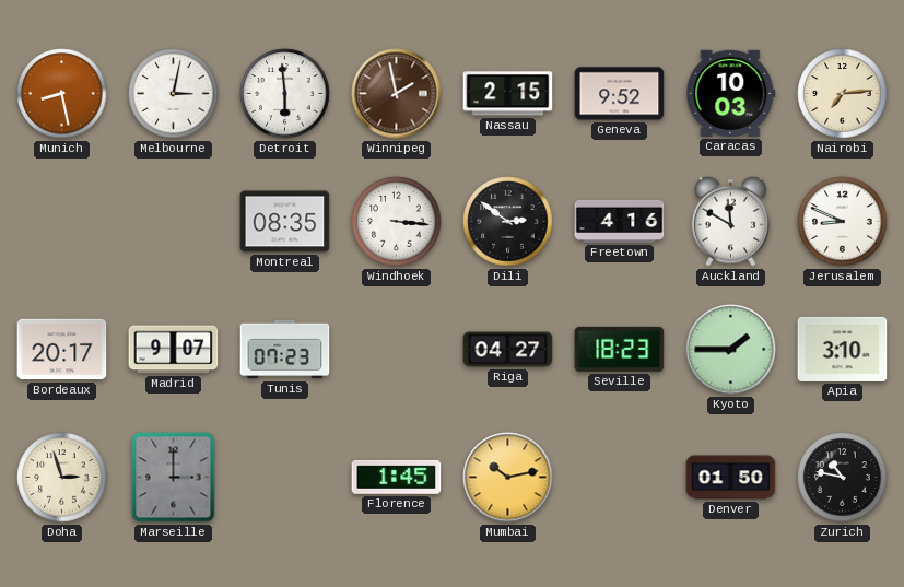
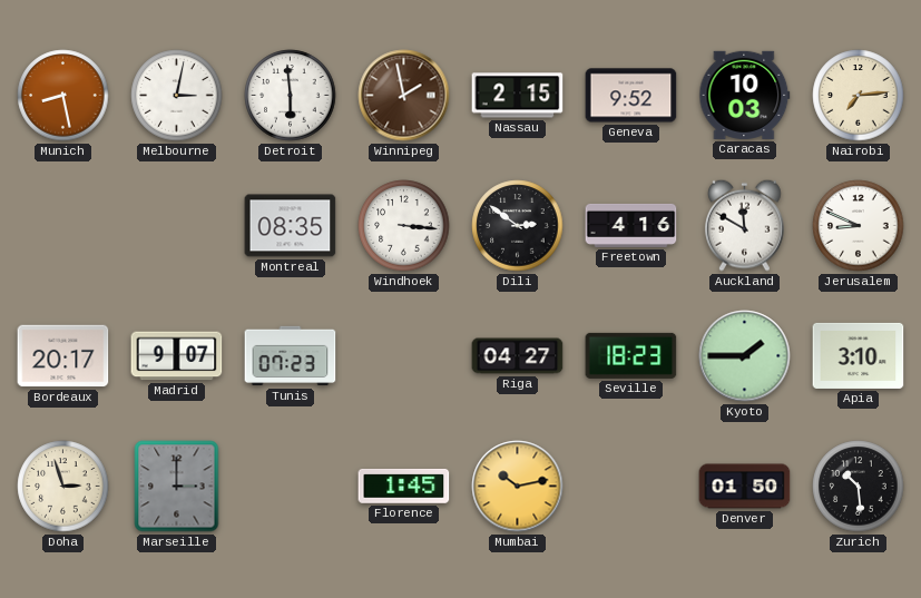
Zurich: 10:47 -> 10:29 (859, 487)
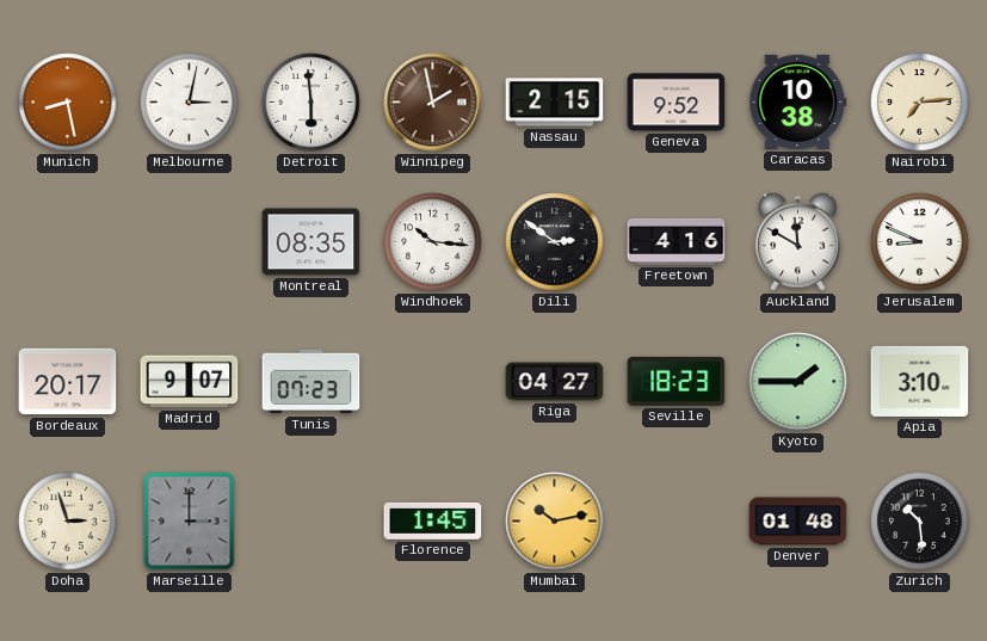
Caracas: 10:03 -> 10:38 (798, 101)
Windhoek: 3:16 -> 10:16 (433, 242)
Denver: 01:50 -> 01:48 (798, 522)
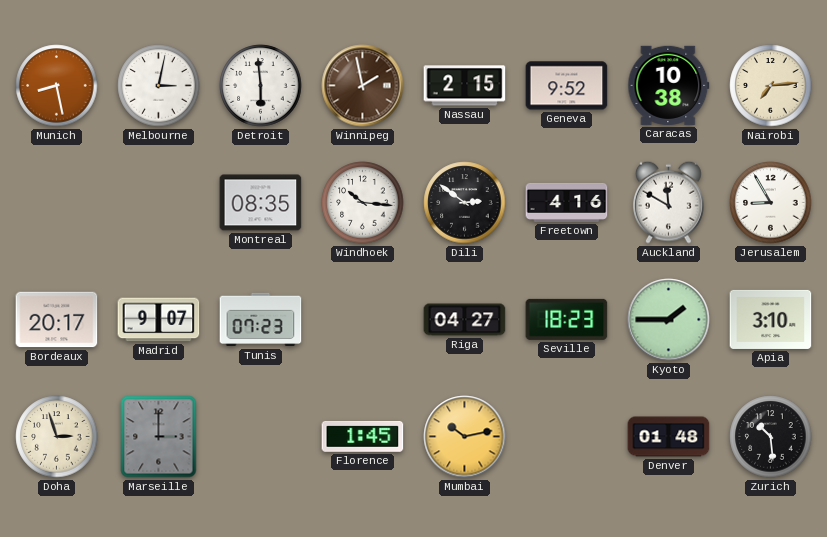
Jerusalem: 8:49 -> 8:55 (771, 203)
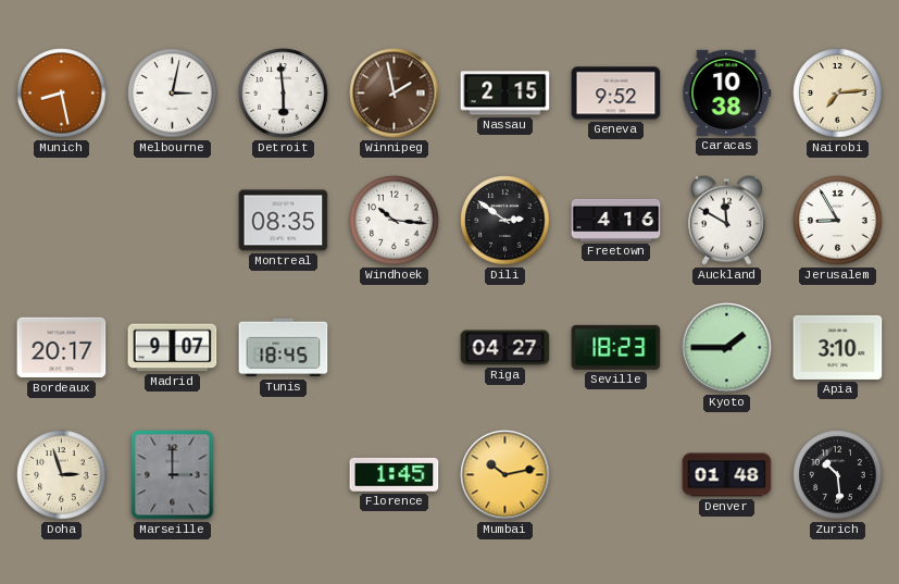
Tunis: 07:23 -> 18:45 (284, 348)
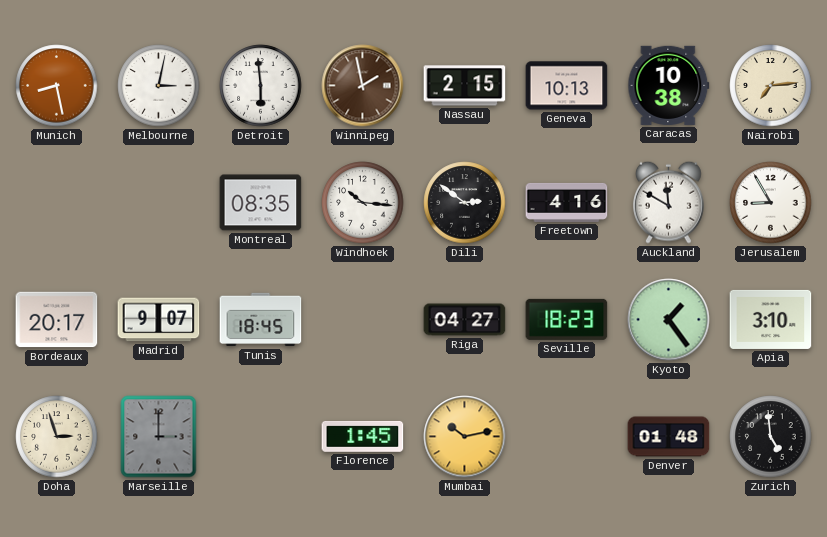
Geneva: 9:52 -> 10:13 (567, 86)
Kyoto: 1:45 -> 1:24 (669, 320)
Zurich: 10:29 -> 4:59 (771, 437)
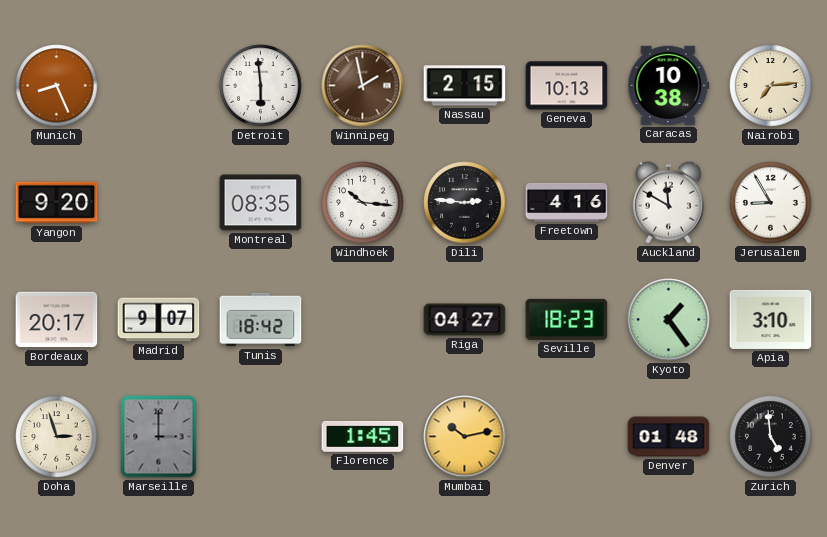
Munich: 8:28 -> 8:26 (57, 86)
Melbourne: 3:02 -> none (159, 86)
Yangon: none -> 9:20 (57, 203)
Dili: 2:51 -> 2:46 (465, 203)
Tunis: 18:45 -> 18:42 (261, 320)
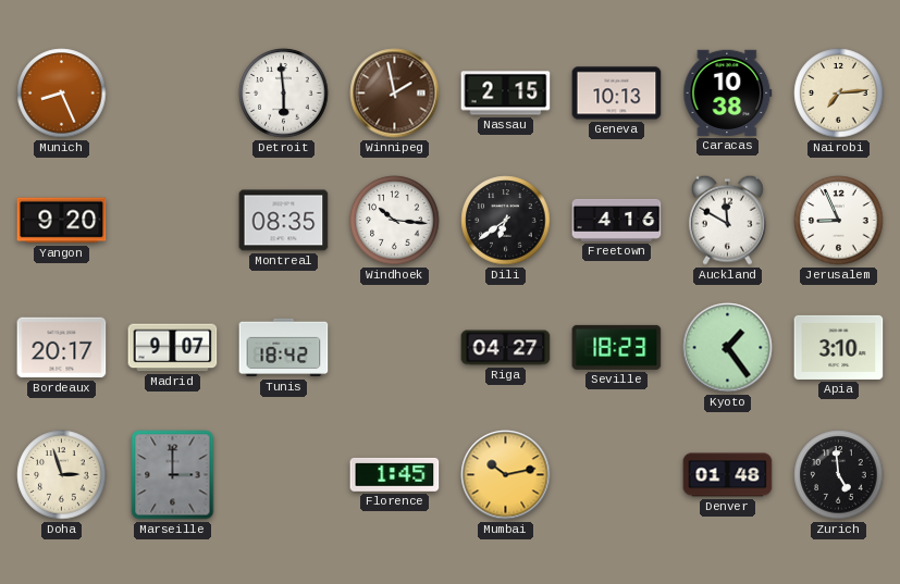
Dili: 2:46 -> 6:39 (506, 221)
Jerusalem: 8:55 -> 8:56 (839, 221)
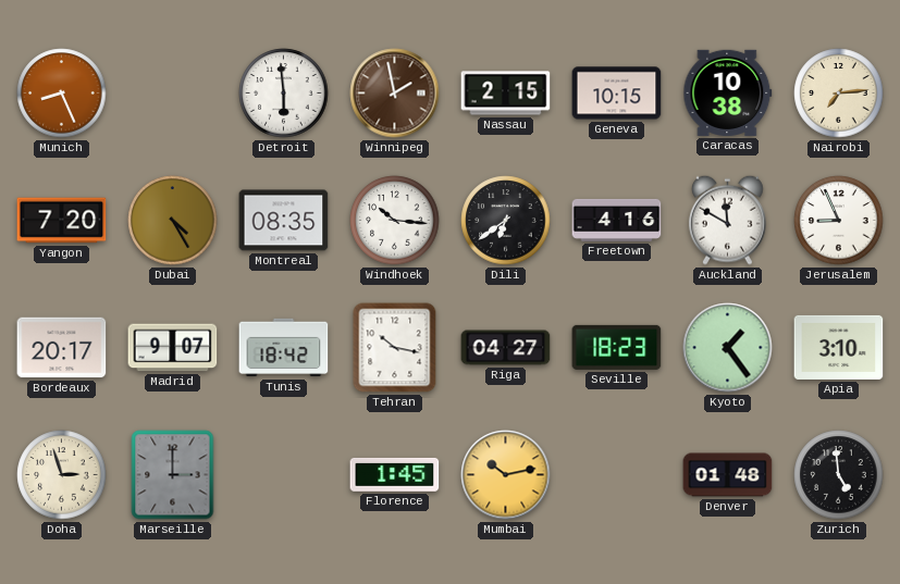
Geneva: 10:13 -> 10:15 (617, 94)
Yangon: 9:20 -> 7:20 (62, 221)
Dubai: none -> 4:25 (173, 221)
Tehran: none -> 10:17 (395, 348)
